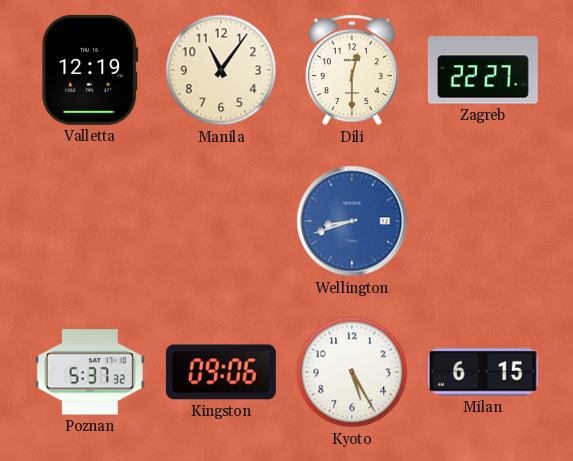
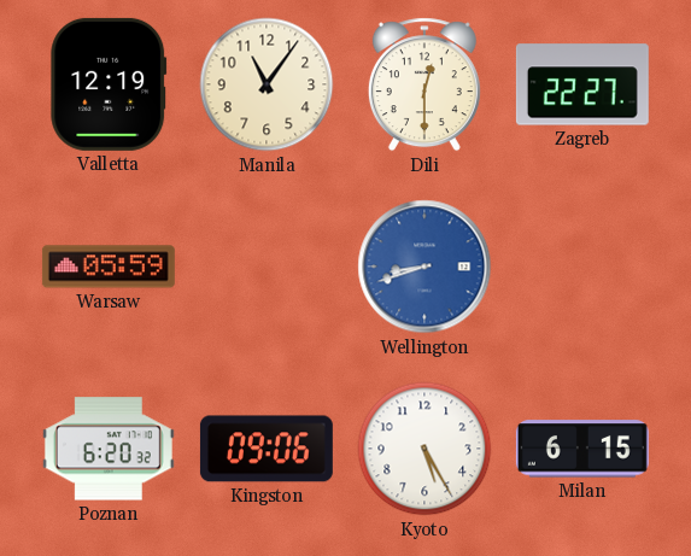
Warsaw: none -> 05:59 (109, 267)
Poznan: 5:37 -> 6:20 (109, 449)
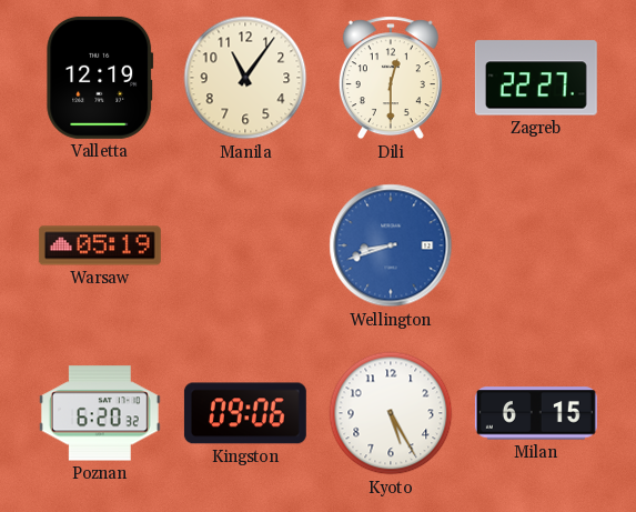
Warsaw: 05:59 -> 05:19 (100, 245)
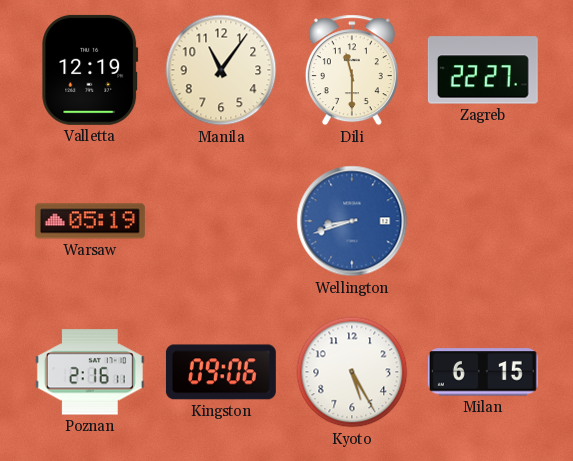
Dili: 12:30 -> 11:30 (352, 70)
Poznan: 6:20 -> 2:16 (90, 372)
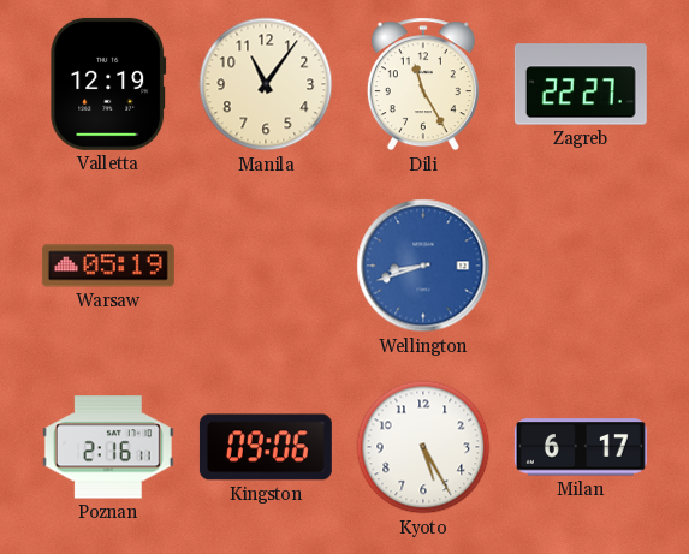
Dili: 11:30 -> 11:25 (423, 84)
Milan: 6:15 -> 6:17 (581, 447)
